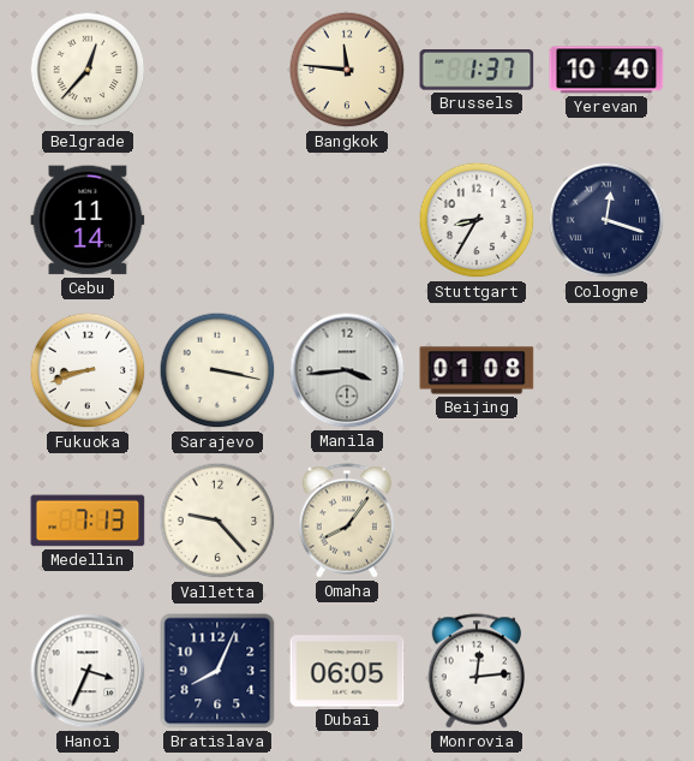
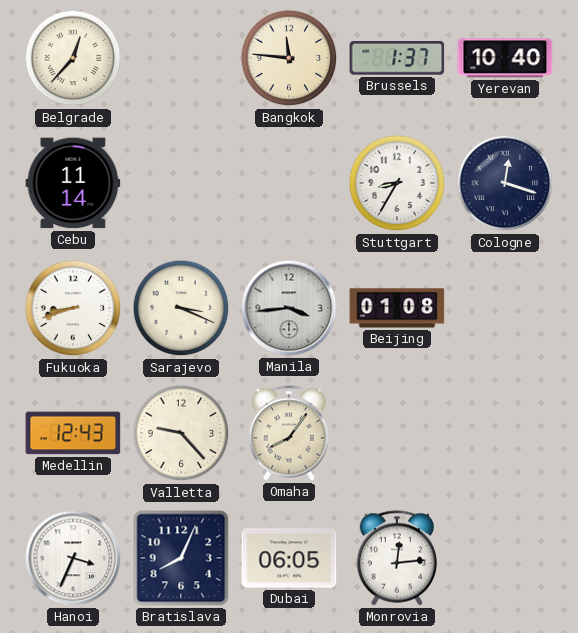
Sarajevo: 3:17 -> 3:19 (181, 308)
Medellin: 7:13 -> 12:43 (73, 433)
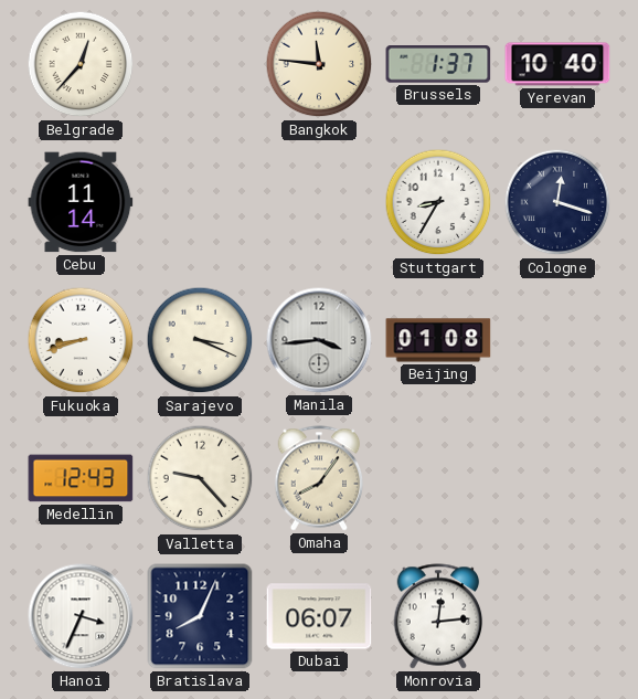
Dubai: 06:05 -> 06:07 (319, 616)
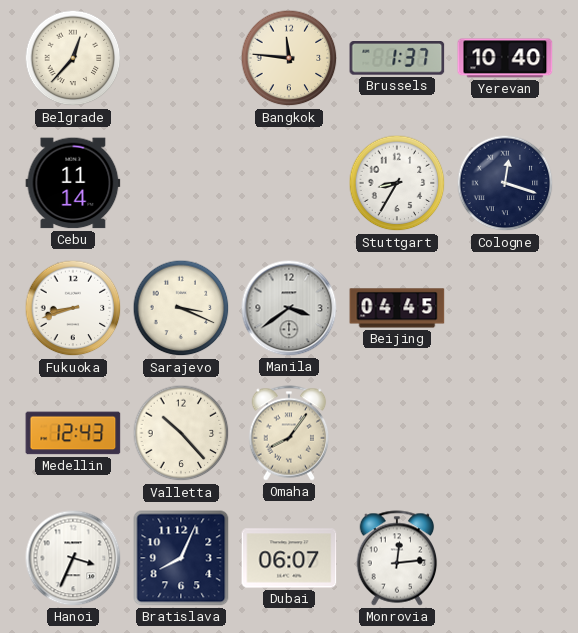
Manila: 3:44 -> 3:39 (289, 308)
Beijing: 01:08 -> 04:45 (397, 308)
Valletta: 9:23 -> 10:23 (181, 433)
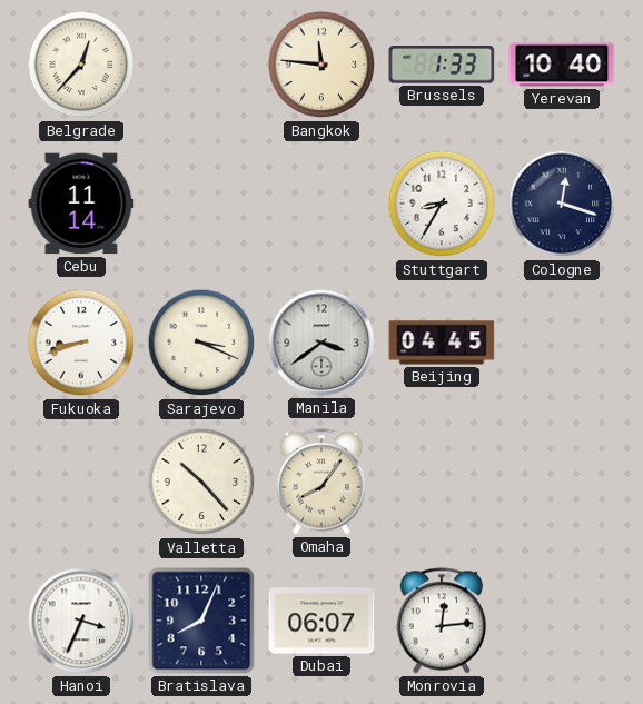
Brussels: 1:37 -> 1:33 (442, 66)
Medellin: 12:43 -> none (73, 433)
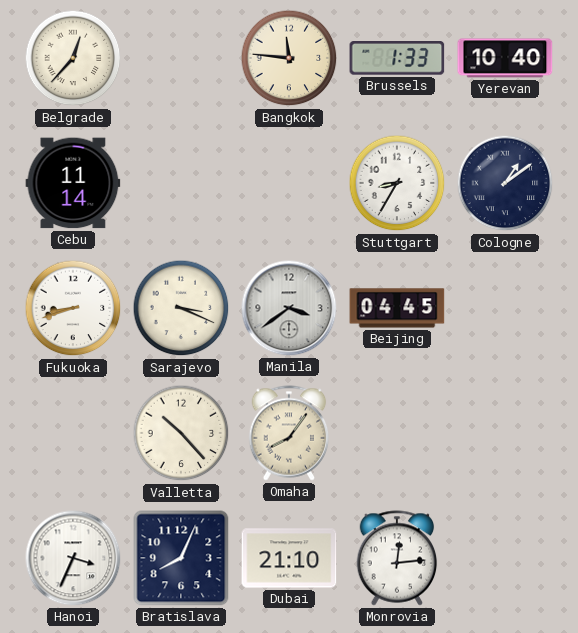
Cologne: 12:18 -> 1:09 (505, 183)
Dubai: 06:07 -> 21:10 (289, 558)
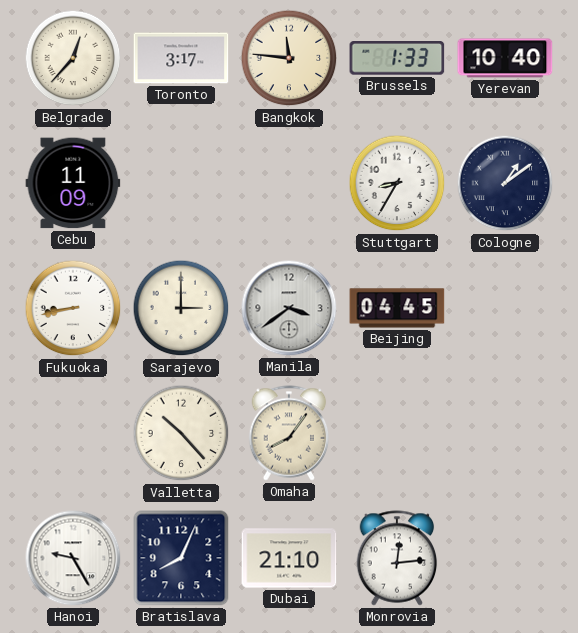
Toronto: none -> 3:17 (181, 58)
Cebu: 11:14 -> 11:09 (73, 183)
Fukuoka: 8:42 -> 8:43 (73, 308)
Sarajevo: 3:19 -> 3:00 (181, 308)
Hanoi: 3:34 -> 9:25 (73, 558)
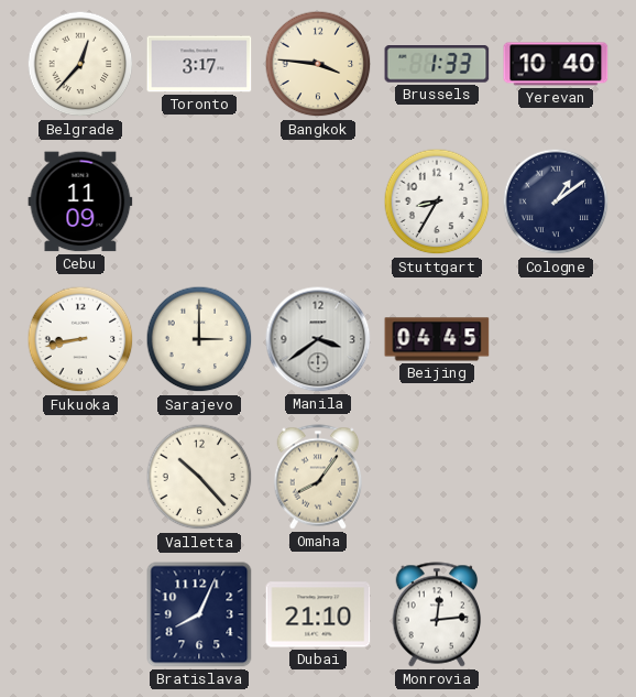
Bangkok: 11:46 -> 3:46 (318, 64)
Hanoi: 9:25 -> none (73, 558)
